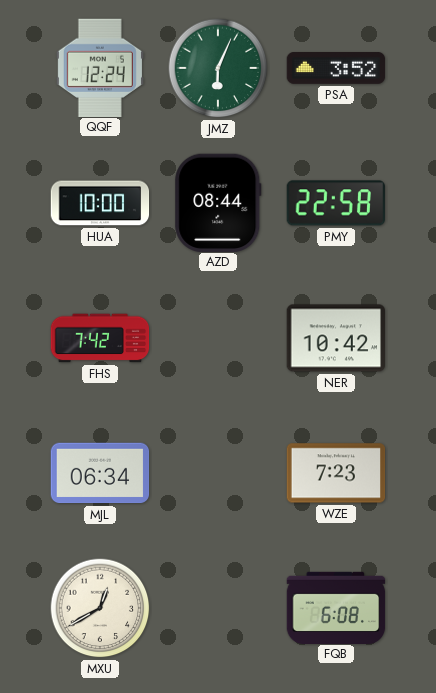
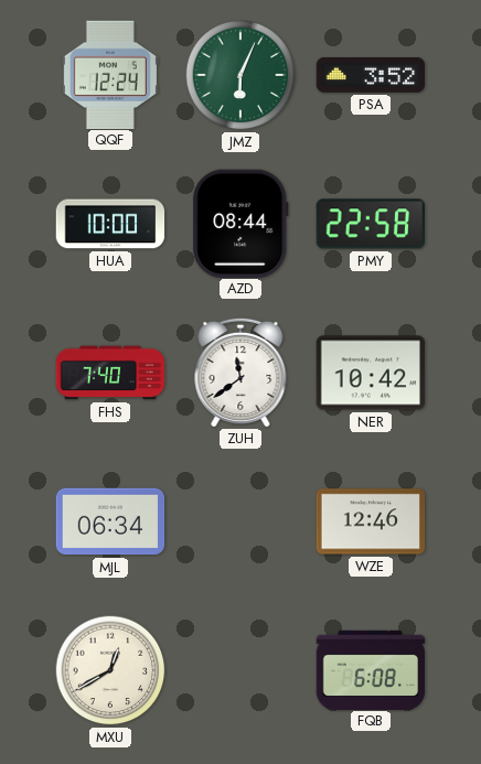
FHS: 7:42 -> 7:40 (110, 373)
ZUH: none -> 11:39 (240, 372)
WZE: 7:23 -> 12:46 (371, 521)
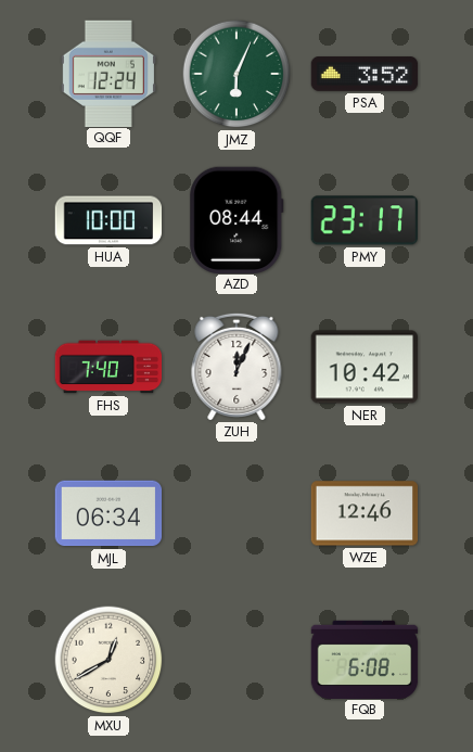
PMY: 22:58 -> 23:17 (363, 220)
ZUH: 11:39 -> 12:04 (237, 366)
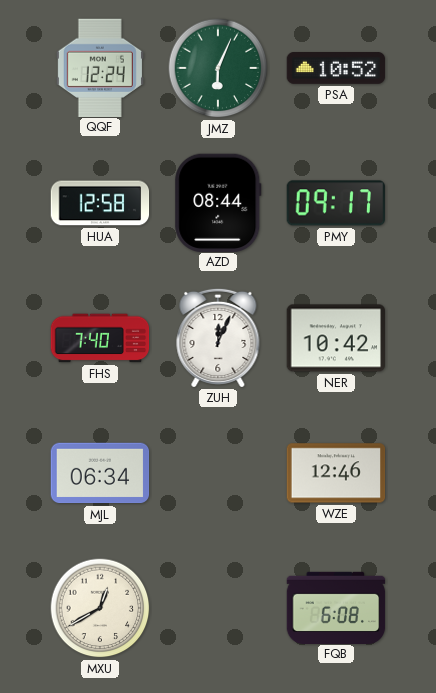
PSA: 3:52 -> 10:52 (336, 69)
HUA: 10:00 -> 12:58 (100, 203)
PMY: 23:17 -> 09:17 (335, 203)
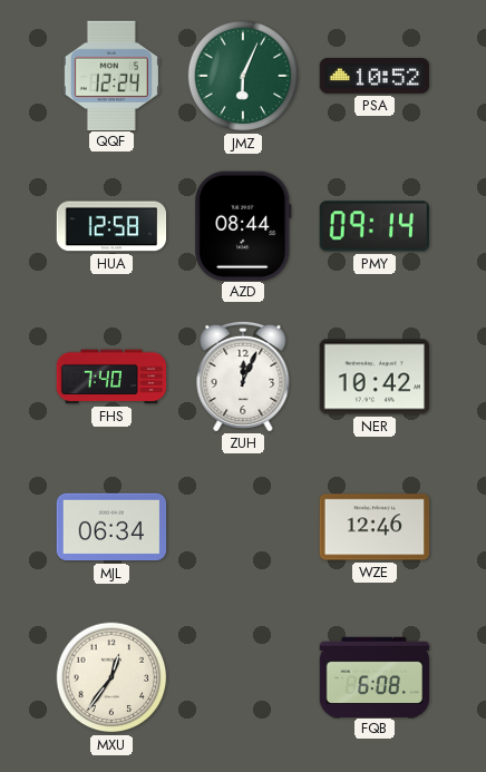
PMY: 09:17 -> 09:14 (373, 226)
MXU: 12:40 -> 12:36 (111, 677)
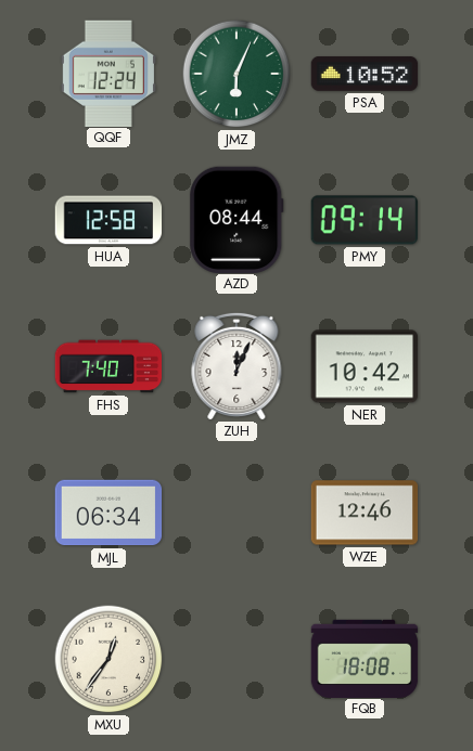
FQB: 6:08 -> 18:08 (365, 658)
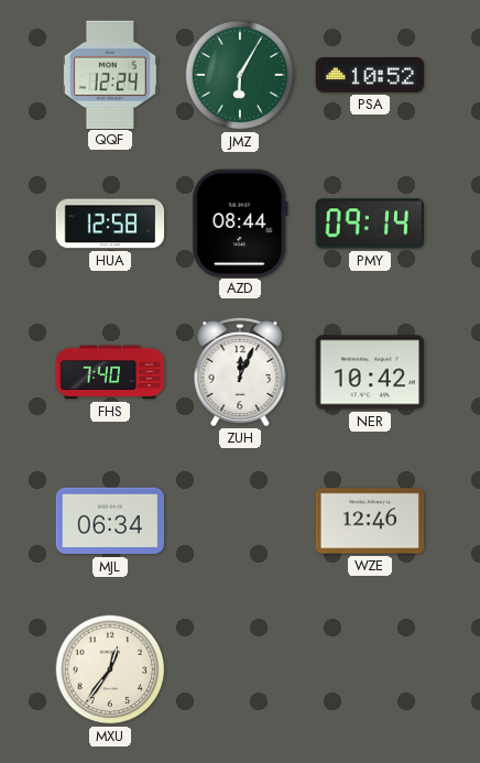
JMZ: 6:04 -> 6:05 (240, 75)
FQB: 18:08 -> none (365, 658)
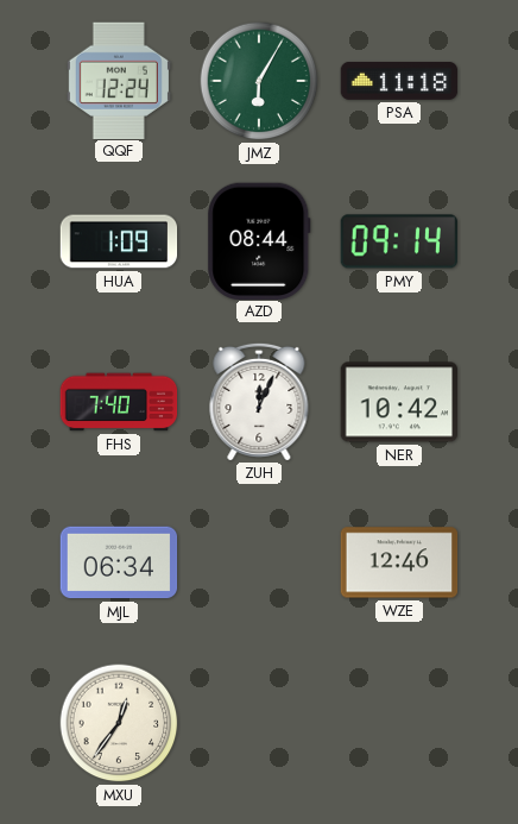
PSA: 10:52 -> 11:18 (399, 82)
HUA: 12:58 -> 1:09 (119, 241)
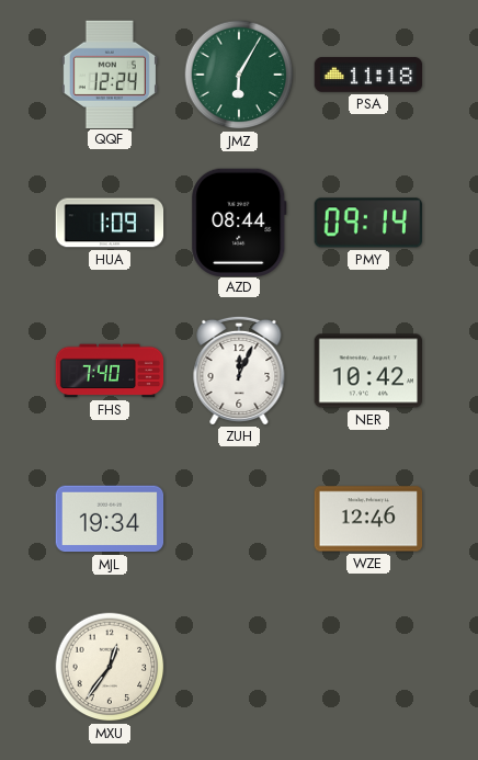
MJL: 06:34 -> 19:34 (110, 519)
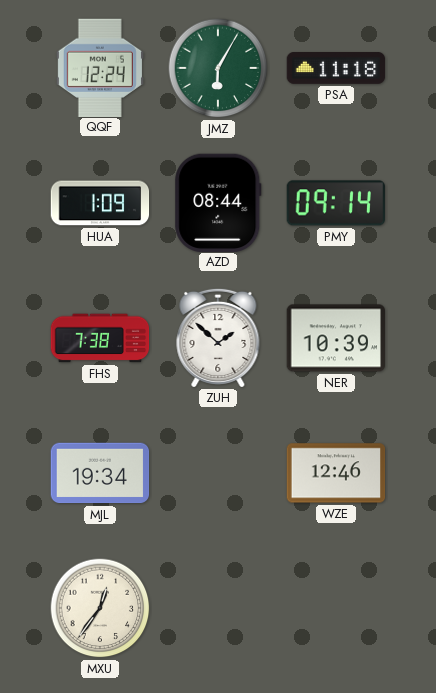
FHS: 7:40 -> 7:38 (100, 338)
ZUH: 12:04 -> 1:52 (218, 337)
NER: 10:42 -> 10:39 (335, 338)
